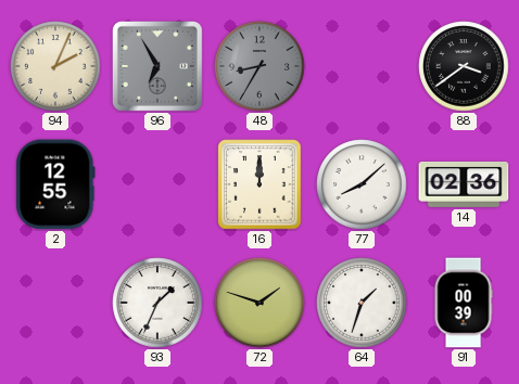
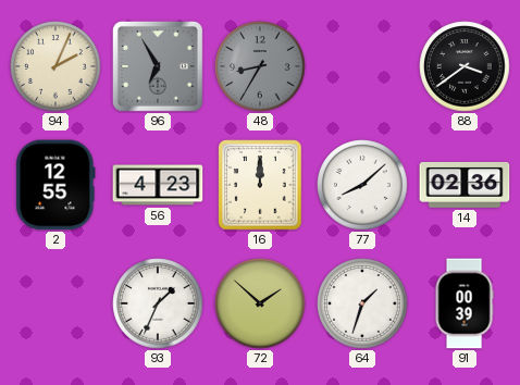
56: none -> 4:23 (158, 185)
72: 1:48 -> 1:52 (260, 303)
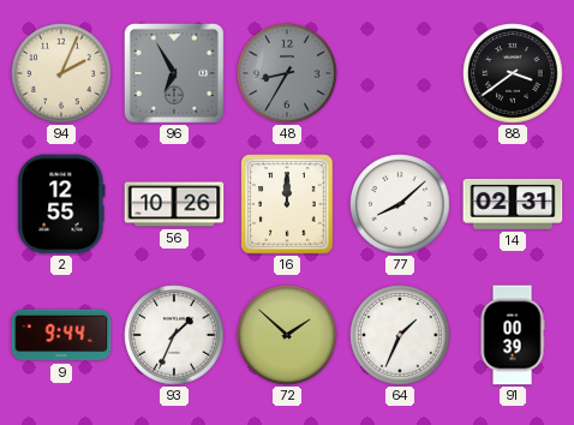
56: 4:23 -> 10:26 (174, 204)
14: 02:36 -> 02:31 (513, 204)
9: none -> 9:44 (61, 335)
64: 1:33 -> 1:34 (400, 335)
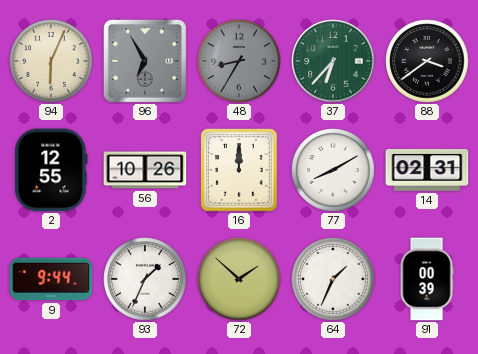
94: 2:04 -> 6:04 (51, 61)
37: none -> 6:37 (333, 61)
77: 8:08 -> 8:10 (333, 170)
